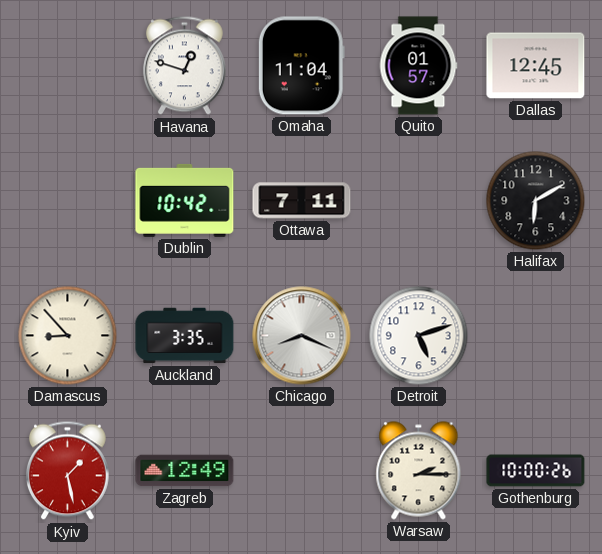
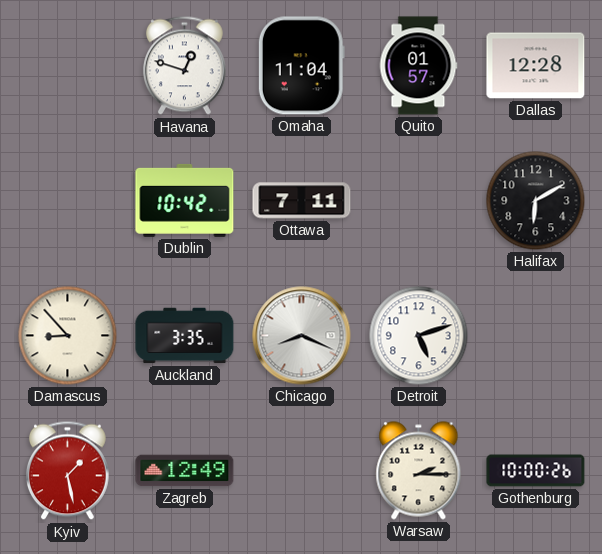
Dallas: 12:45 -> 12:28 (536, 66)
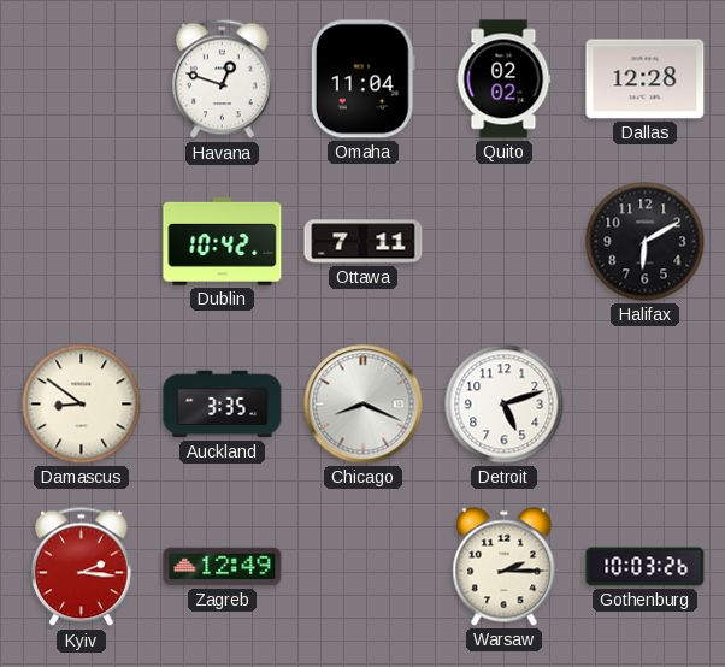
Quito: 01:57 -> 02:02 (503, 79)
Damascus: 8:53 -> 8:51 (82, 405)
Kyiv: 1:28 -> 2:16 (81, 567)
Gothenburg: 10:00 -> 10:03 (646, 567)
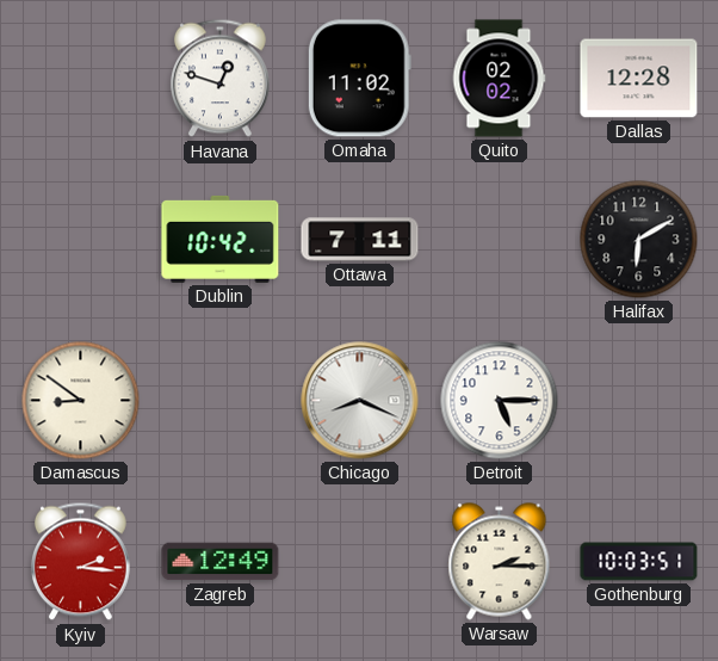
Omaha: 11:04 -> 11:02 (359, 79)
Auckland: 3:35 -> none (223, 405)
Detroit: 5:12 -> 5:15 (500, 401)
Gothenburg: 10:03:26 -> 10:03:51 (639, 562)
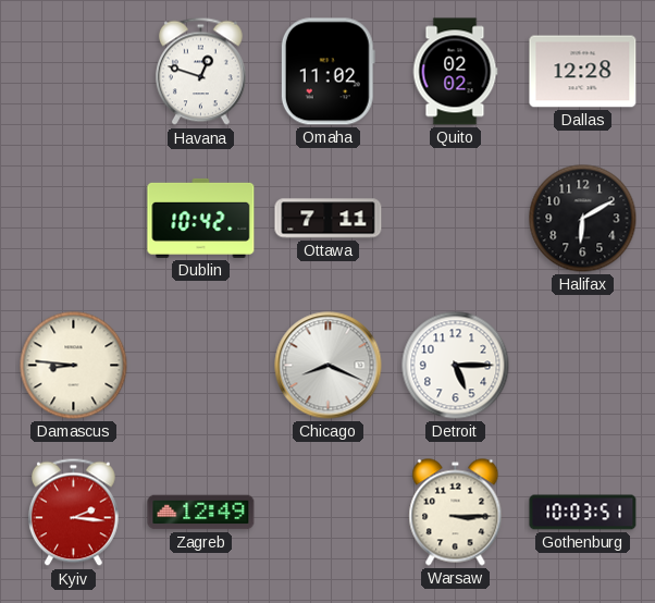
Damascus: 8:51 -> 8:46 (74, 366)
Warsaw: 2:15 -> 3:15 (456, 513)
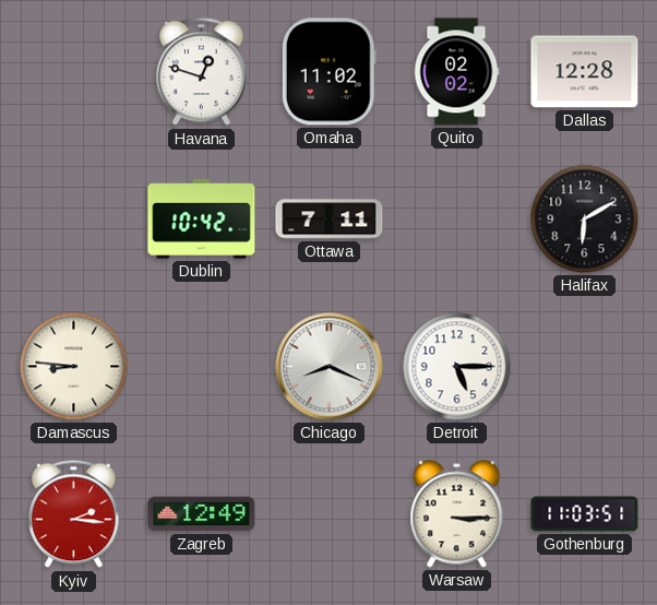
Gothenburg: 10:03 -> 11:03 (585, 514)
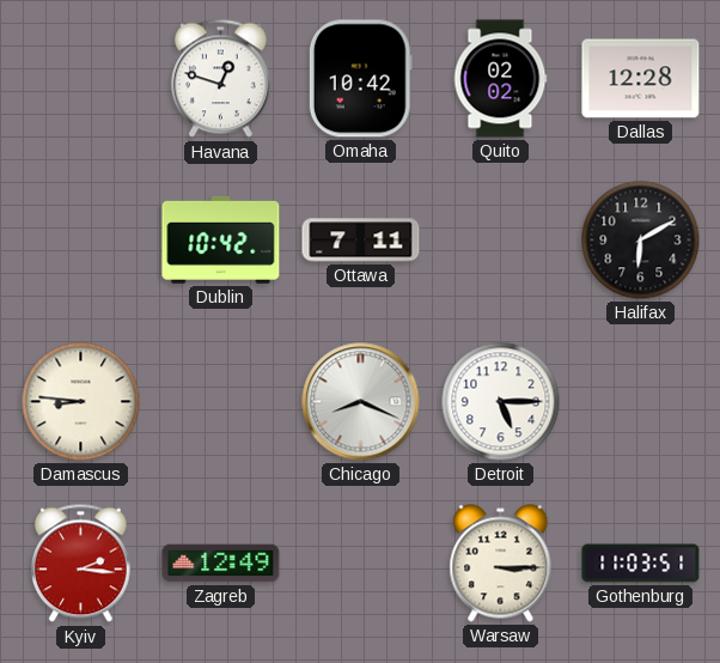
Omaha: 11:02 -> 10:42 (360, 79)
